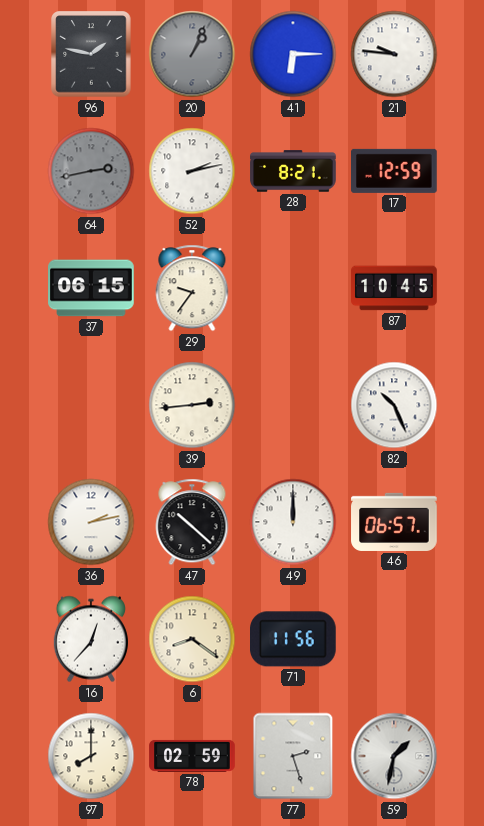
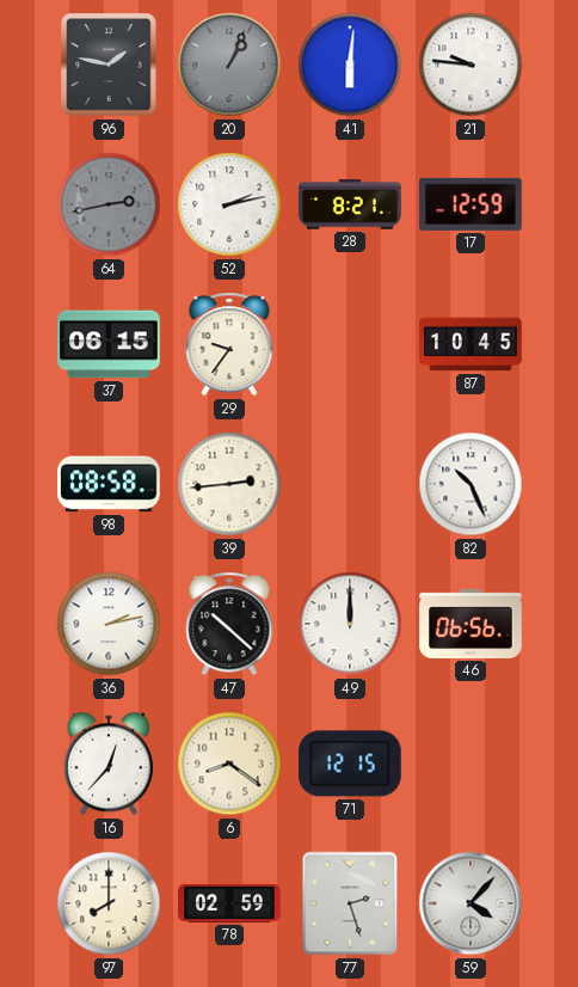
41: 6:15 -> 6:01 (350, 65)
98: none -> 08:58 (109, 484)
46: 06:57 -> 06:56 (471, 624)
71: 11:56 -> 12:15 (351, 764)
59: 1:32 -> 4:07 (471, 903)
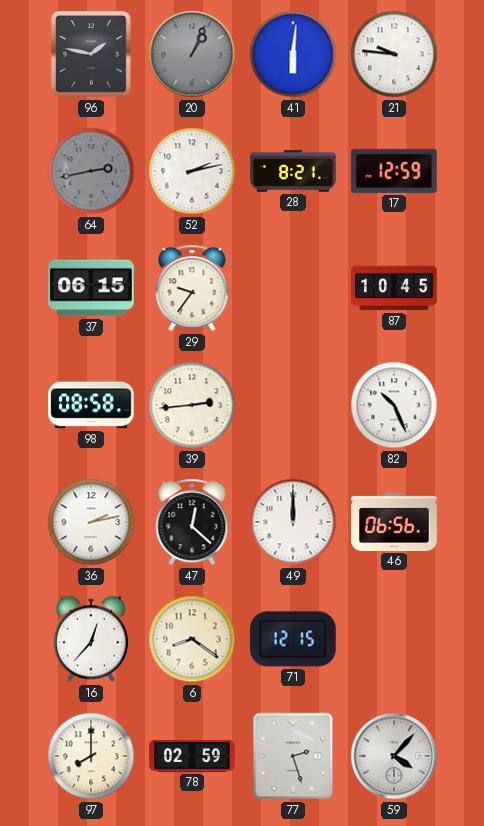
47: 10:22 -> 12:22 (192, 522)
